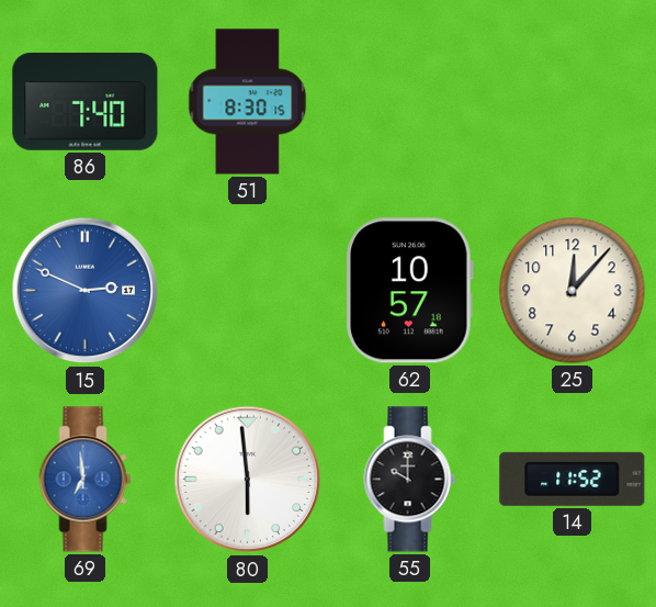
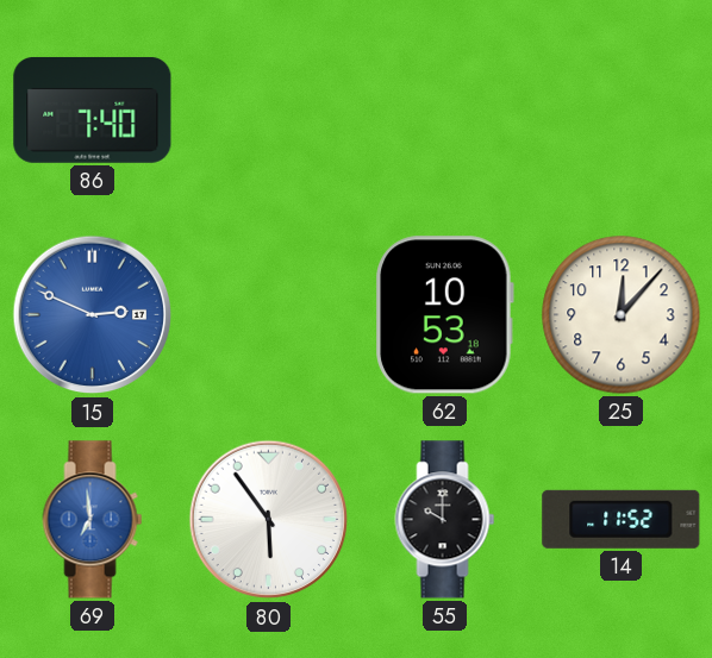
51: 8:30 -> none (248, 102)
62: 10:57 -> 10:53 (444, 315)
80: 5:59 -> 5:54 (269, 520)
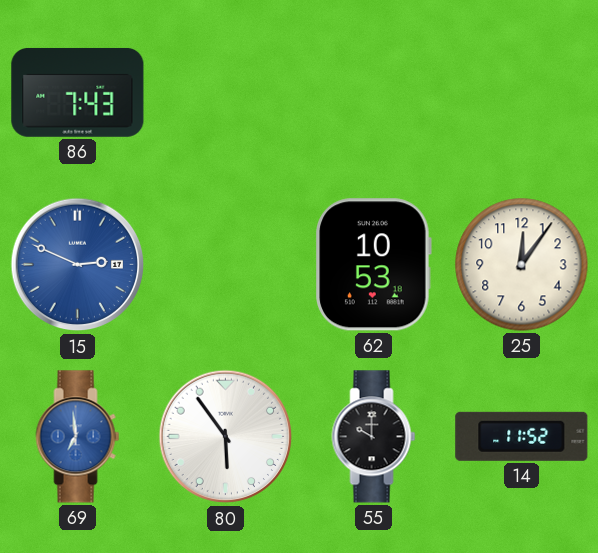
86: 7:40 -> 7:43 (78, 92)
25: 12:07 -> 12:06 (522, 265)
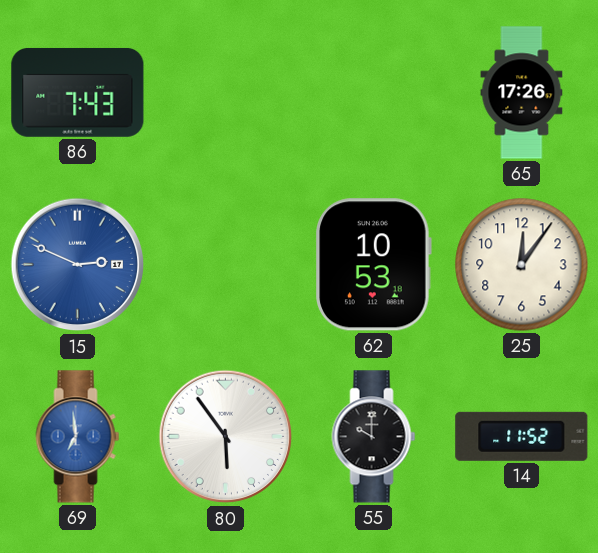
65: none -> 17:26 (522, 93)
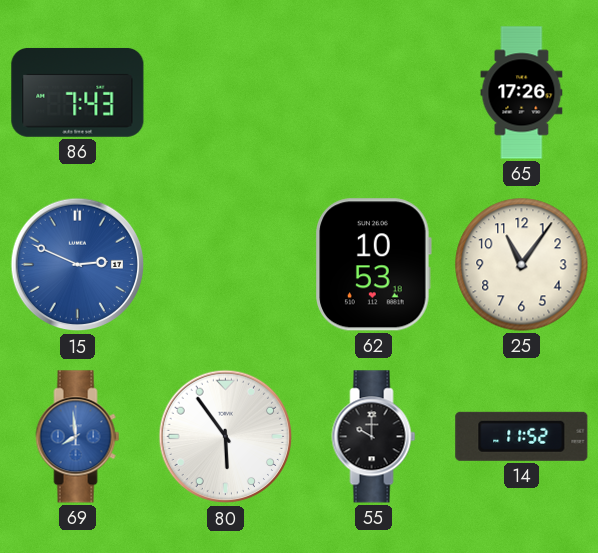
25: 12:06 -> 11:06 (522, 265)
69: 6:59 -> 7:59 (78, 437)
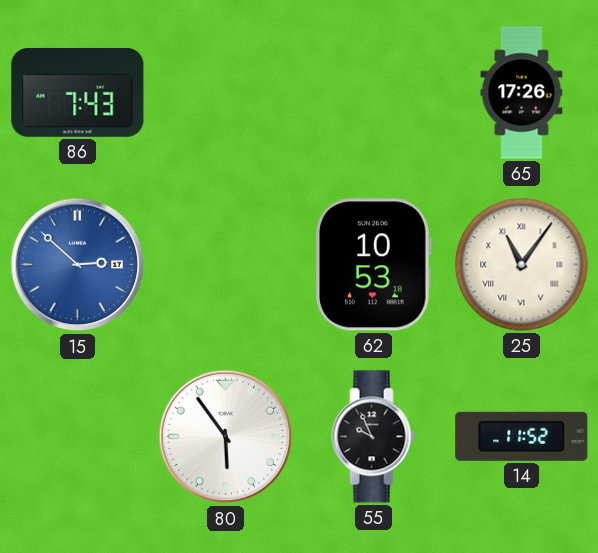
15: 2:49 -> 2:52 (78, 265)
25 numerals: Arabic -> Roman (522, 265)
69: 7:59 -> none (78, 437)
55: 10:00 -> 9:56 (374, 437)
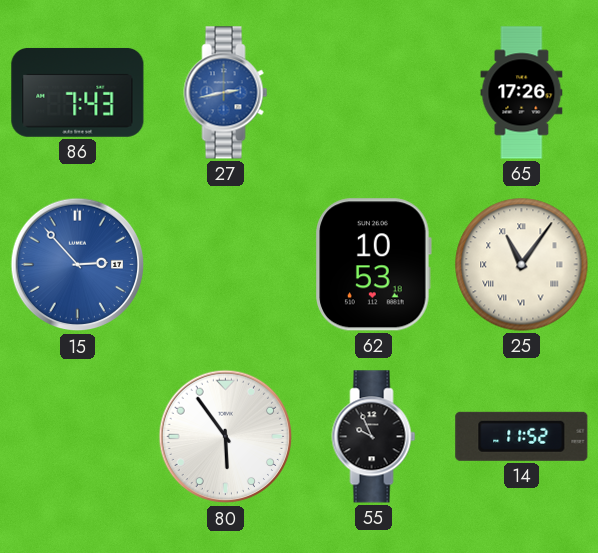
27: none -> 2:43 (226, 93)
15: 2:52 -> 2:53 (78, 265)
